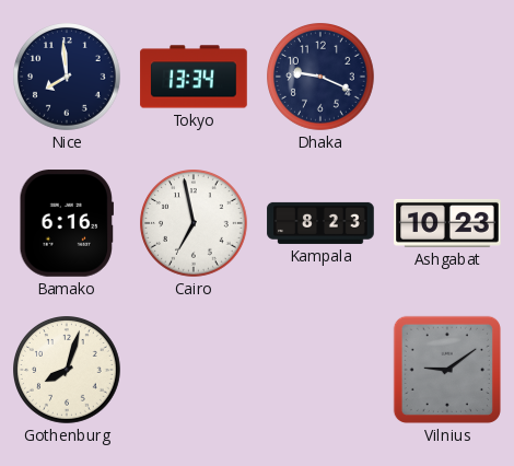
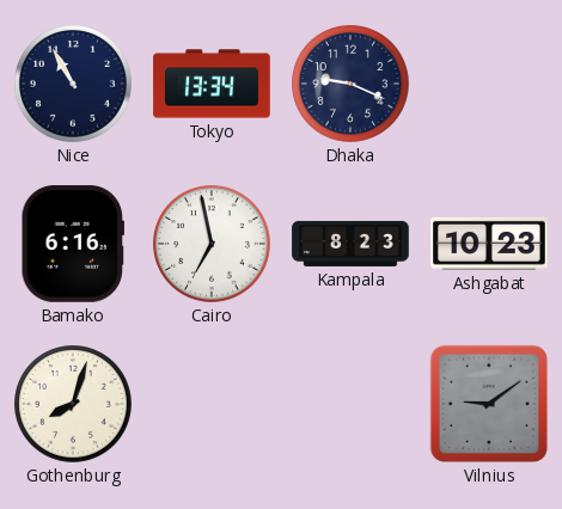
Nice: 7:59 -> 10:55 (74, 85)
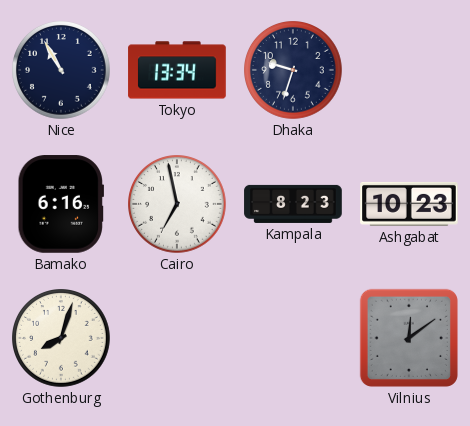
Dhaka: 9:19 -> 9:33 (294, 71)
Vilnius: 9:09 -> 12:09 (409, 338)
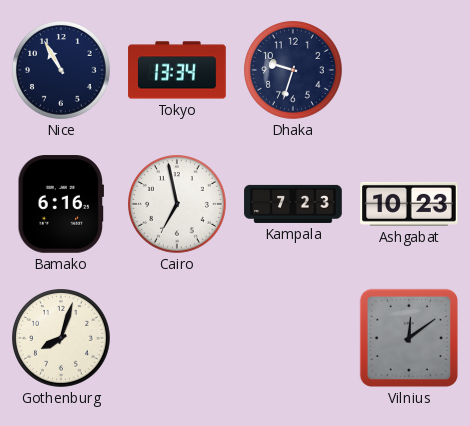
Kampala: 8:23 -> 7:23 (293, 204)
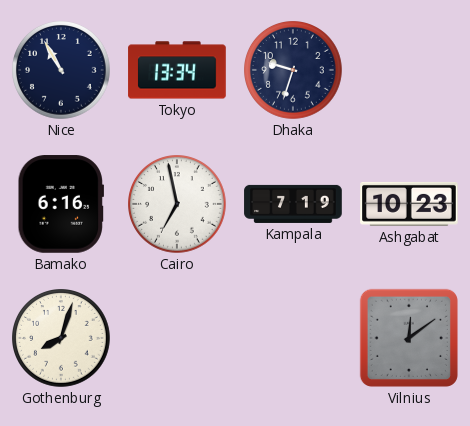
Kampala: 7:23 -> 7:19 (293, 204)
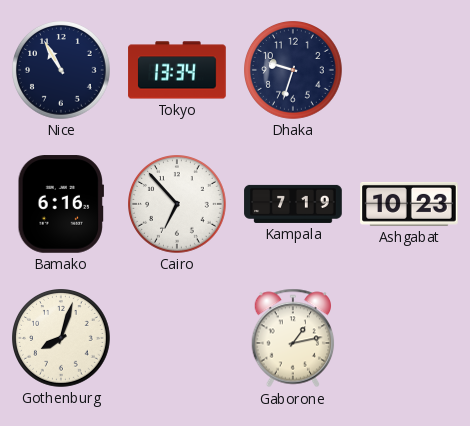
Cairo: 6:58 -> 6:53 (178, 205)
Gaborone: none -> 1:13 (293, 338)
Vilnius: 12:09 -> none (409, 338)
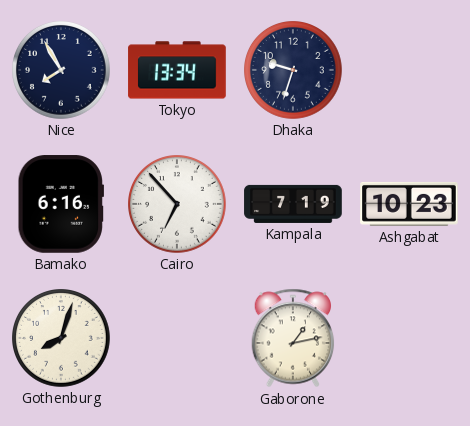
Nice: 10:55 -> 7:55 (62, 71)
